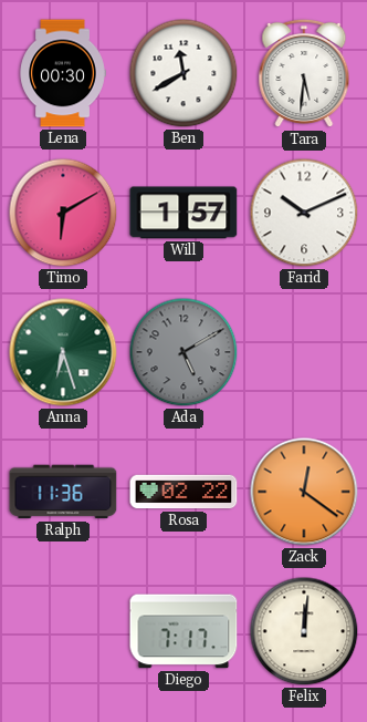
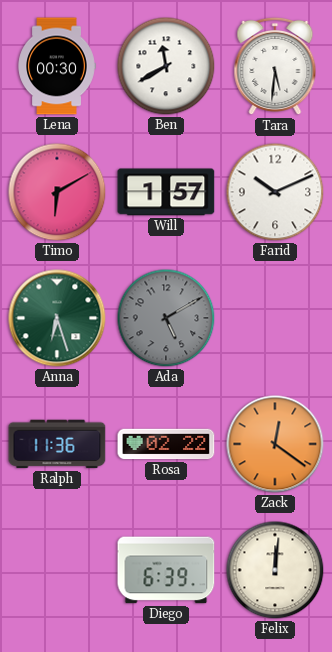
Diego: 7:17 -> 6:39 (166, 570)
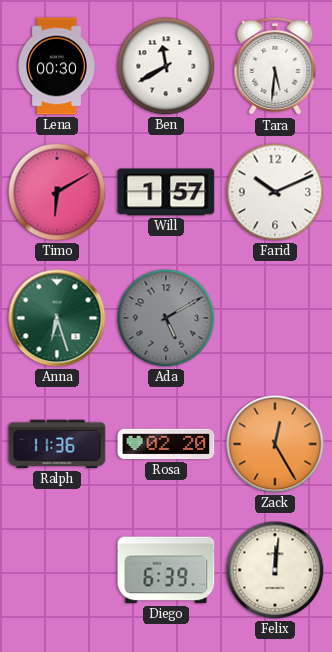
Rosa: 02:22 -> 02:20 (166, 444)
Zack: 12:21 -> 12:25 (275, 444)
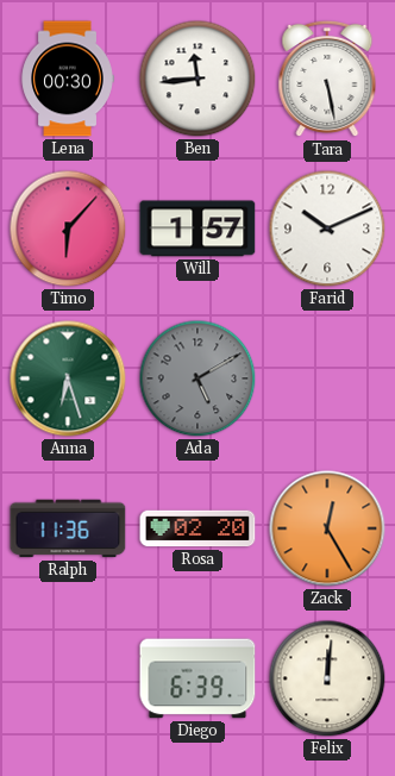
Ben: 11:40 -> 11:44 (197, 79)
Tara: 5:31 -> 5:28 (327, 79)
Timo: 6:10 -> 6:07 (68, 229)
